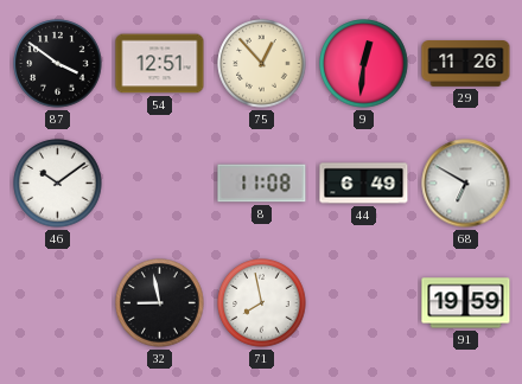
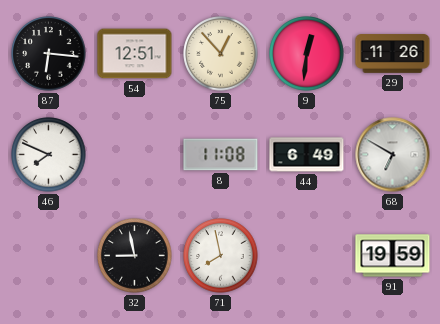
87: 3:51 -> 6:16 (49, 54)
46: 10:09 -> 7:49 (49, 155)
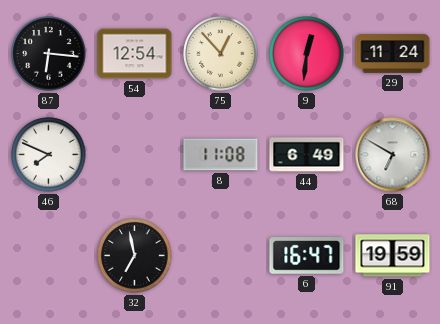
54: 12:51 -> 12:54 (135, 54)
29: 11:26 -> 11:24 (393, 54)
32: 8:58 -> 6:58 (135, 256)
71: 7:58 -> none (221, 256)
6: none -> 16:47 (307, 256)
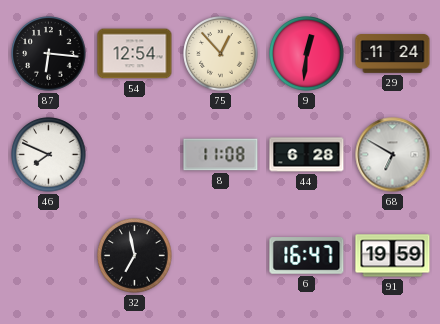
44: 6:49 -> 6:28 (307, 155)
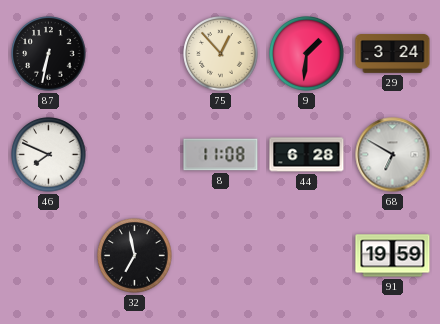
87: 6:16 -> 6:32 (49, 54)
54: 12:54 -> none (135, 54)
9: 12:31 -> 1:31 (307, 54)
29: 11:24 -> 3:24 (393, 54)
6: 16:47 -> none (307, 256)
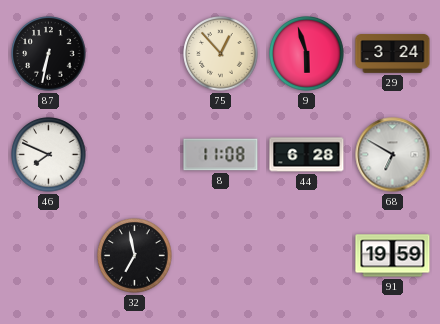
9: 1:31 -> 5:57 (307, 54)
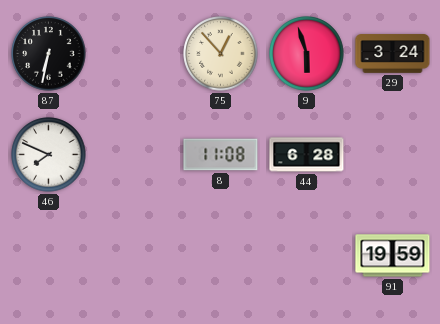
68: 6:50 -> none (393, 155)
32: 6:58 -> none (135, 256)
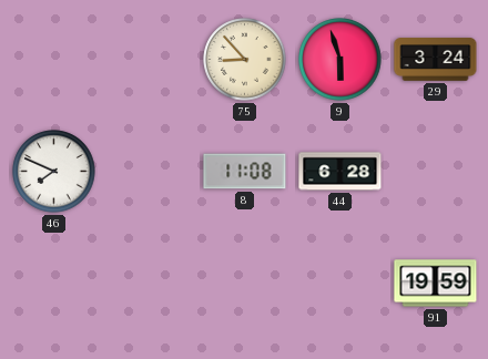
87: 6:32 -> none (49, 54)
75: 12:53 -> 8:53 (245, 60)
